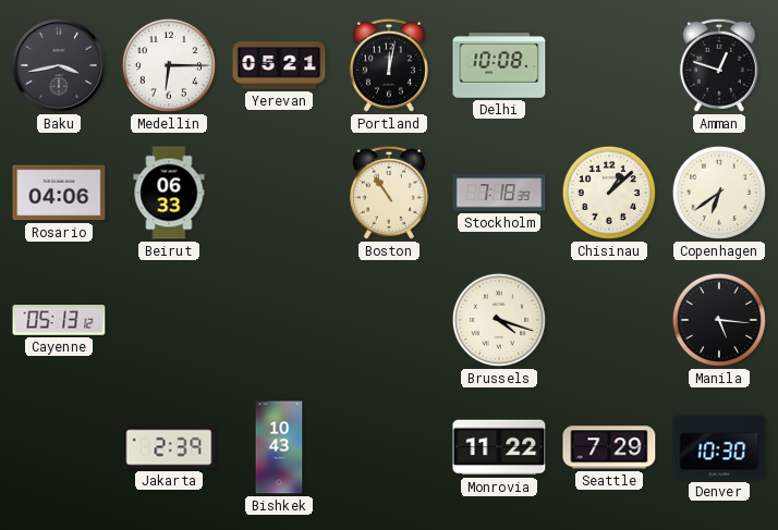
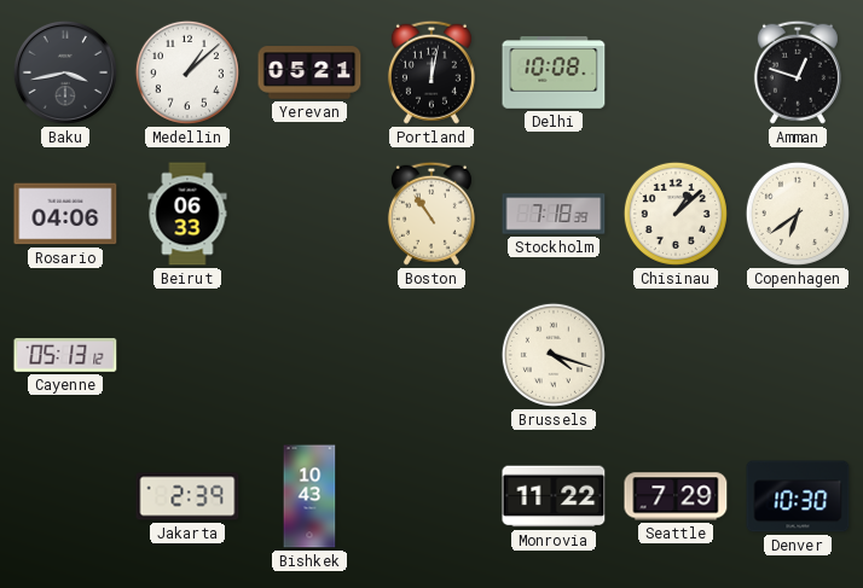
Medellin: 6:15 -> 1:08 (187, 72)
Manila: 5:16 -> none (719, 320)
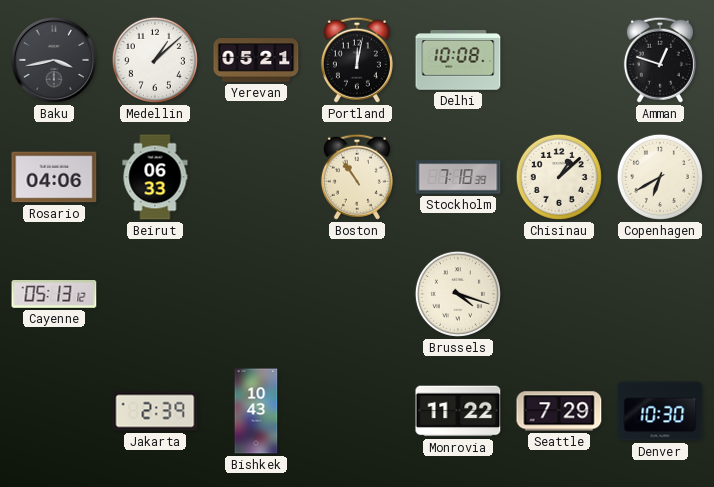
Copenhagen: 6:39 -> 6:40 (660, 177)
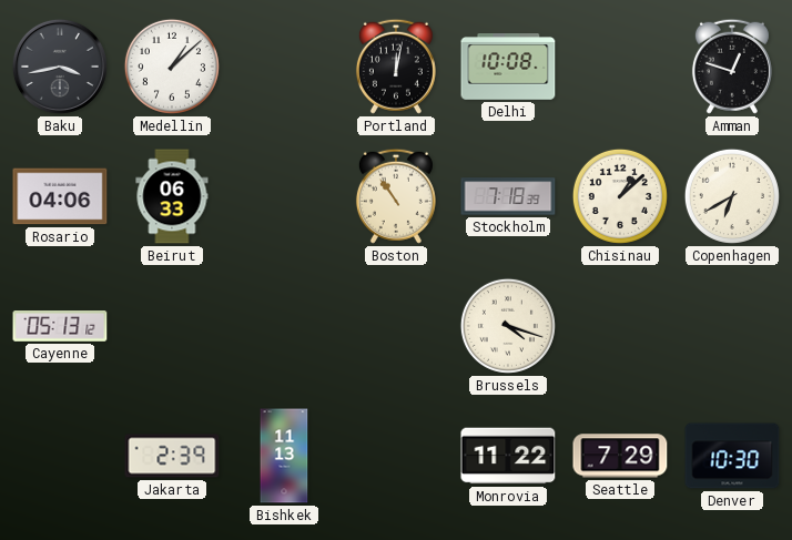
Yerevan: 05:21 -> none (256, 60)
Bishkek: 10:43 -> 11:13 (284, 456)
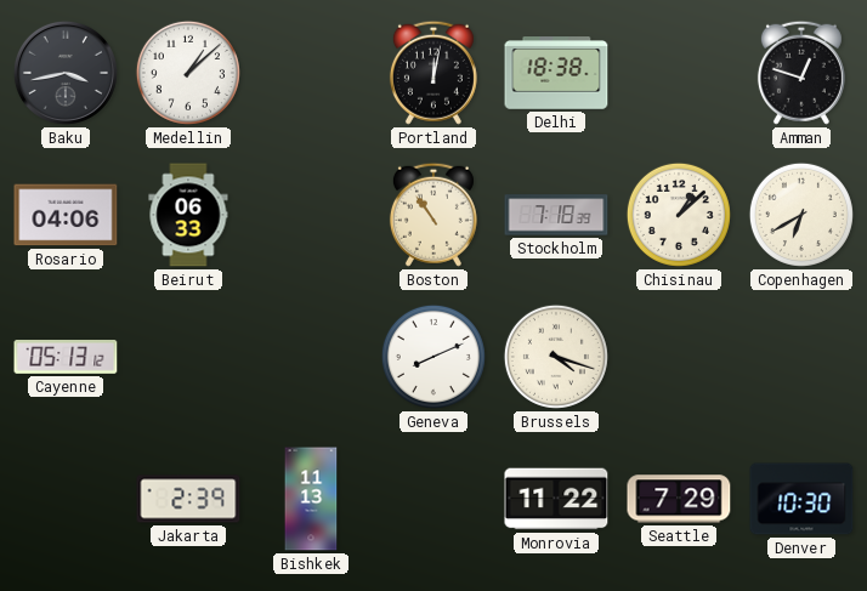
Delhi: 10:08 -> 18:38 (556, 73)
Geneva: none -> 8:11 (433, 357)
